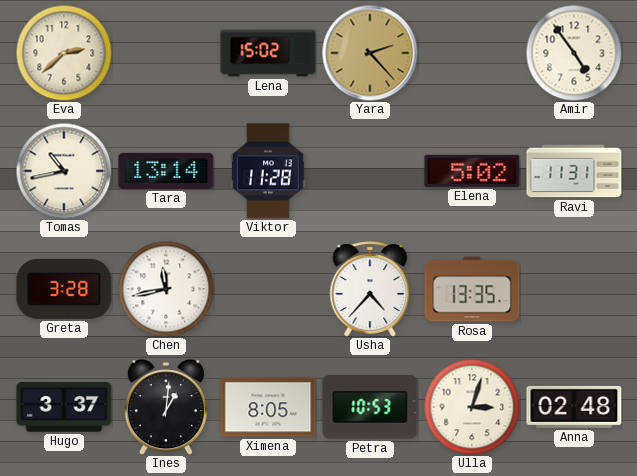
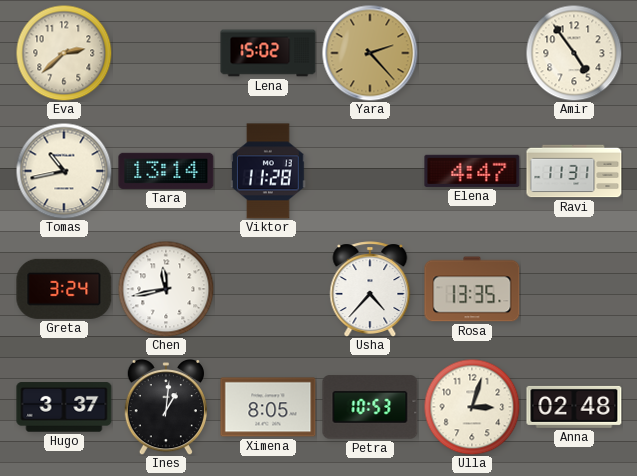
Elena: 5:02 -> 4:47 (472, 171)
Greta: 3:28 -> 3:24 (64, 289)
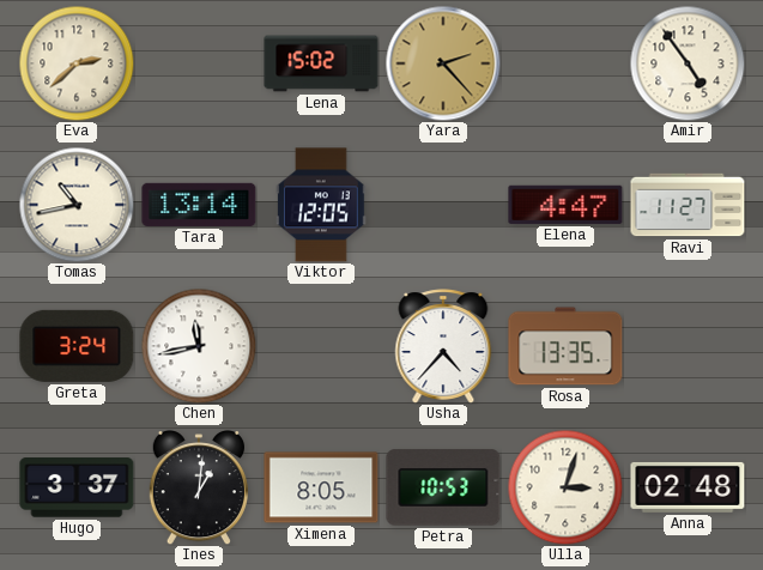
Viktor: 11:28 -> 12:05 (322, 205)
Ravi: 11:31 -> 11:27 (688, 205)
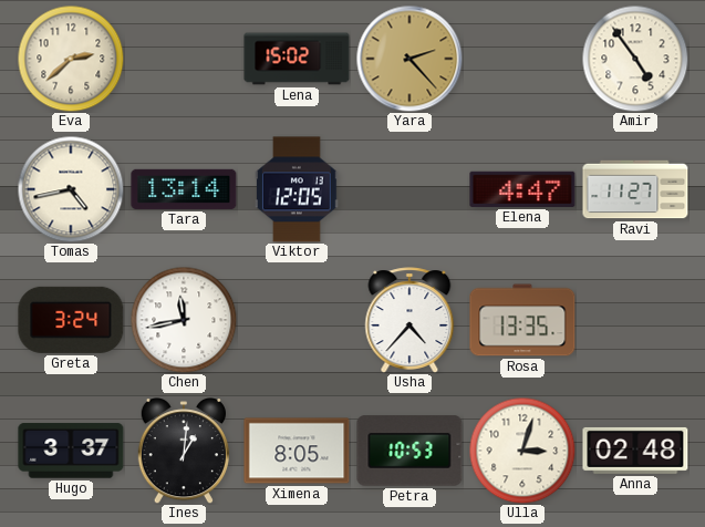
Tomas: 10:43 -> 4:43 (71, 189)
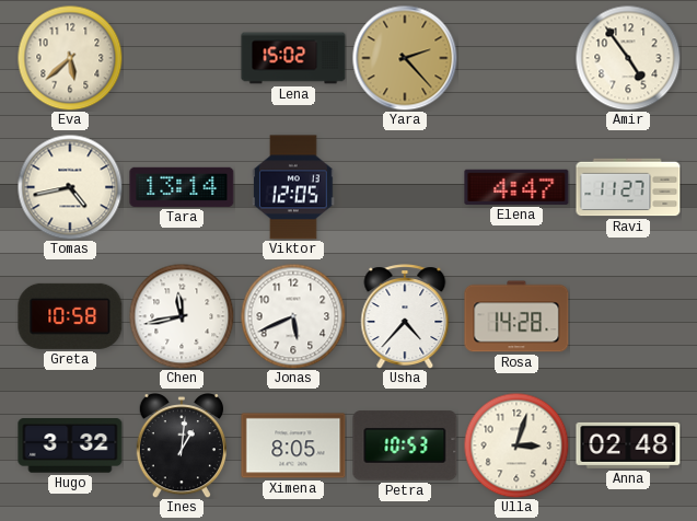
Eva: 2:38 -> 5:38 (70, 58)
Greta: 3:24 -> 10:58 (70, 316)
Jonas: none -> 5:41 (293, 316)
Rosa: 13:35 -> 14:28 (516, 316)
Hugo: 3:37 -> 3:32 (70, 445)
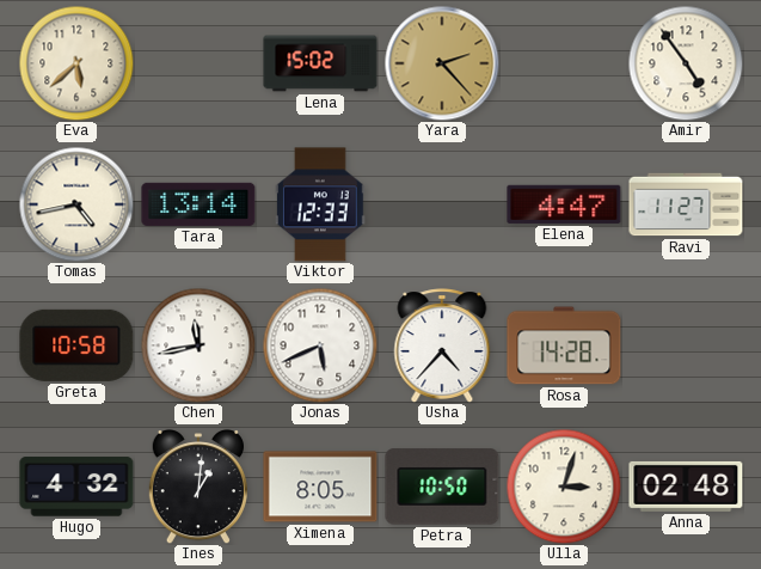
Viktor: 12:05 -> 12:33 (321, 204)
Hugo: 3:32 -> 4:32 (76, 487)
Petra: 10:53 -> 10:50 (442, 487)
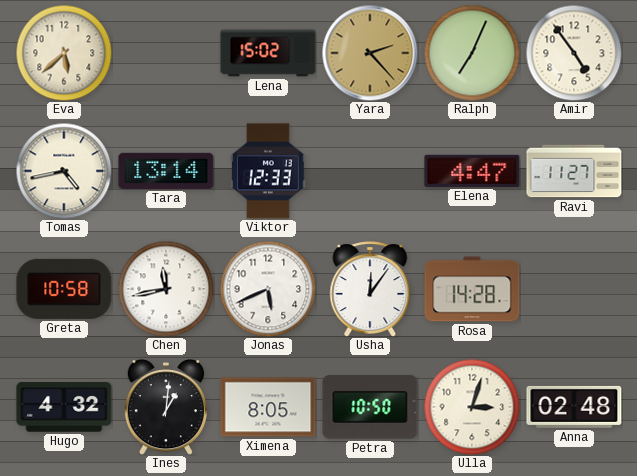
Ralph: none -> 7:04 (472, 53)
Usha: 4:37 -> 12:06 (370, 289)
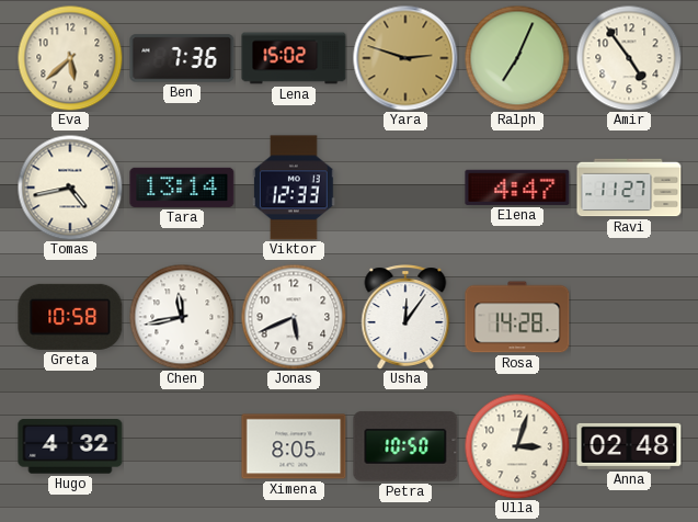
Ben: none -> 7:36 (182, 58)
Yara: 2:23 -> 2:48 (405, 58)
Ines: 1:01 -> none (166, 408)
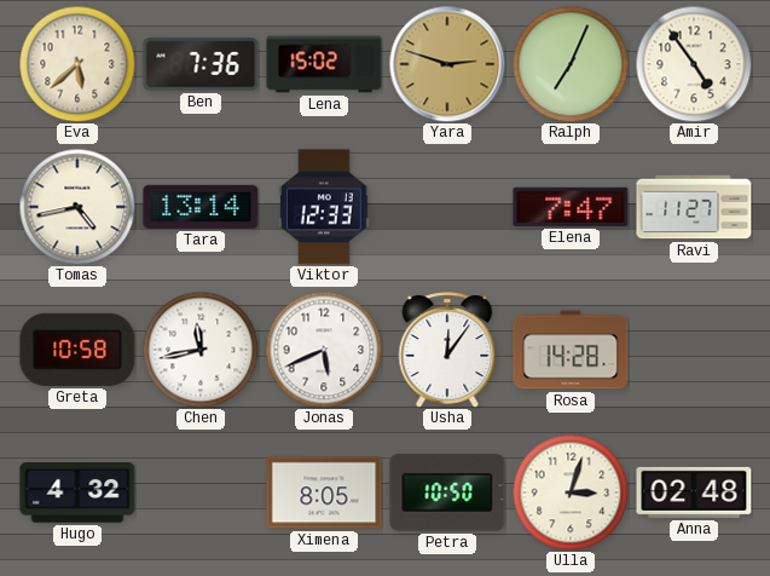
Elena: 4:47 -> 7:47 (571, 207)
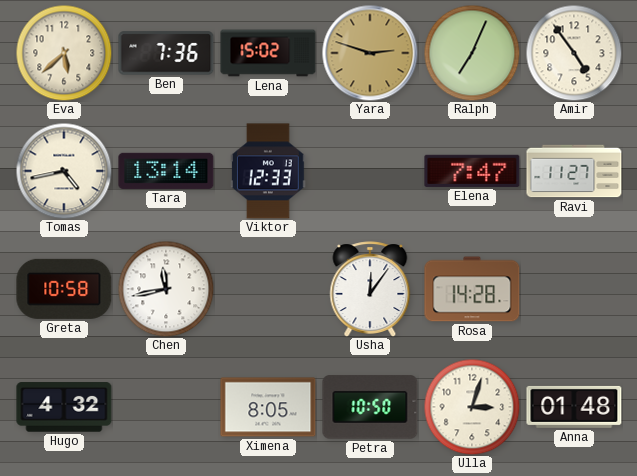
Jonas: 5:41 -> none (324, 350)
Anna: 02:48 -> 01:48 (574, 407)
